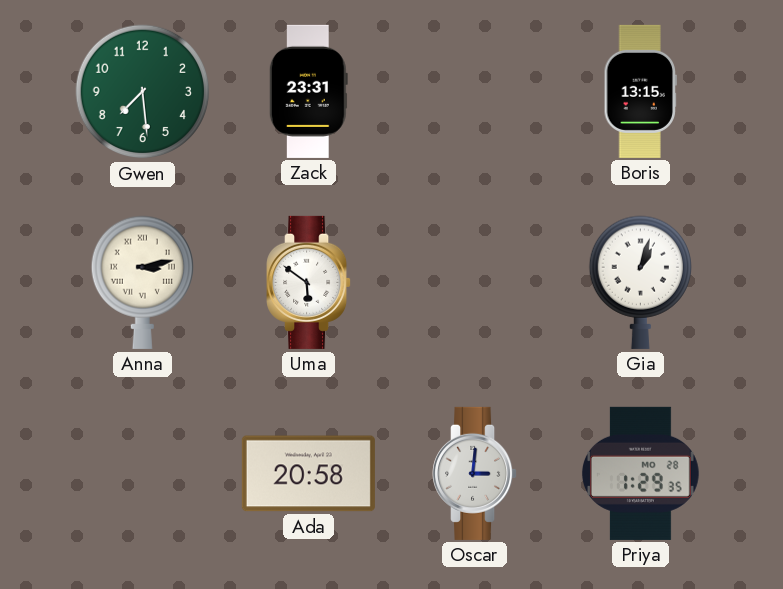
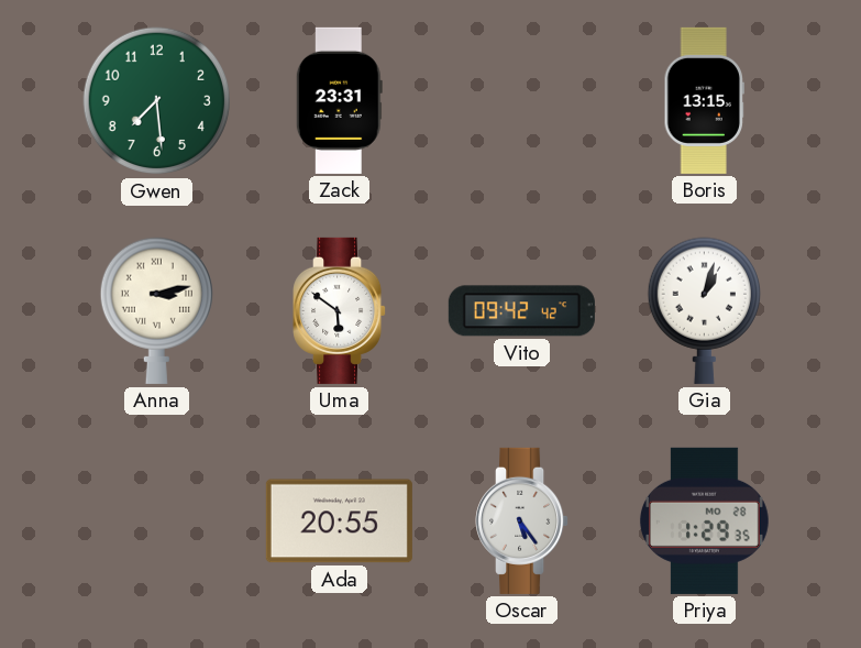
Vito: none -> 09:42 (521, 311)
Ada: 20:58 -> 20:55 (339, 521)
Oscar: 3:01 -> 5:24 (522, 520)
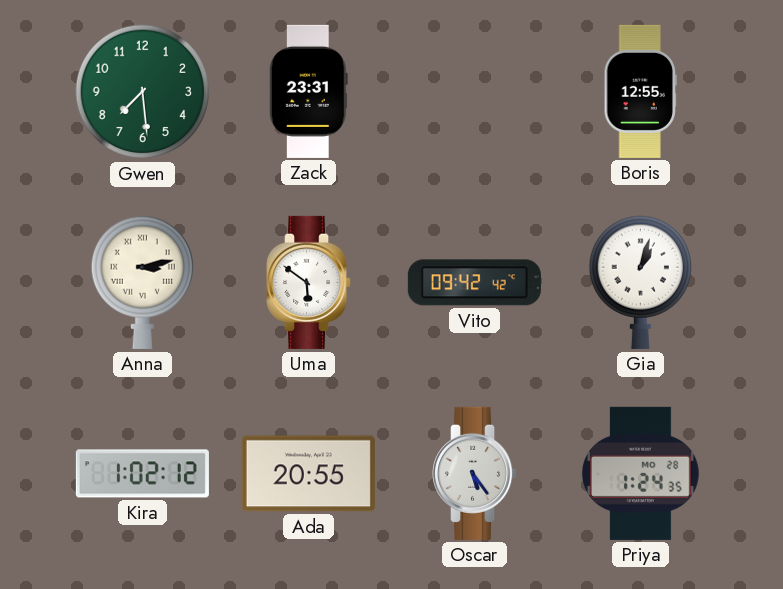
Boris: 13:15 -> 12:55 (640, 91)
Kira: none -> 1:02 (142, 474)
Priya: 1:29 -> 1:24 (640, 473)
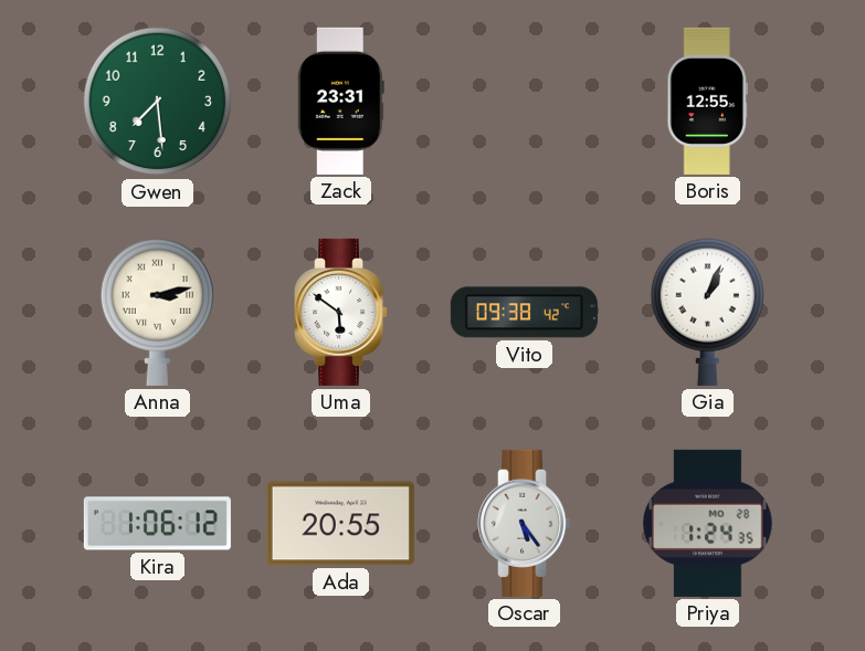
Vito: 09:42 -> 09:38 (524, 313)
Gia: 1:03 -> 1:04 (707, 312)
Kira: 1:02 -> 1:06 (157, 524)
